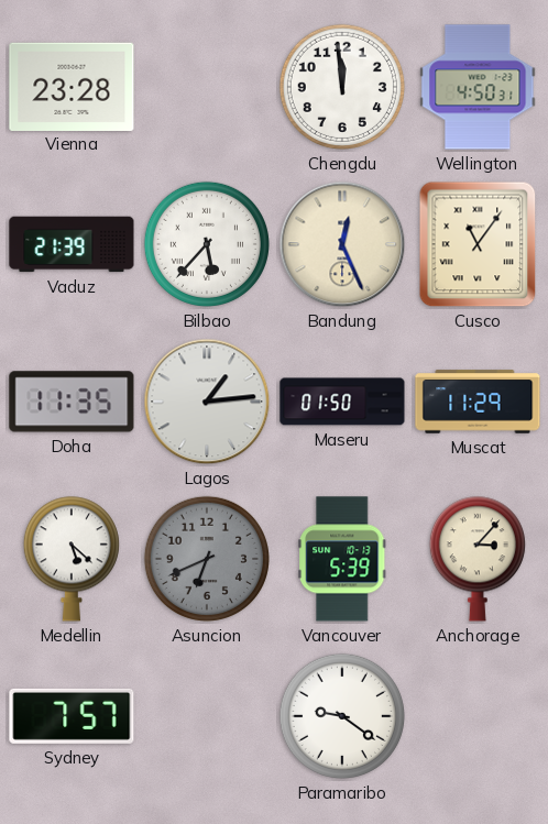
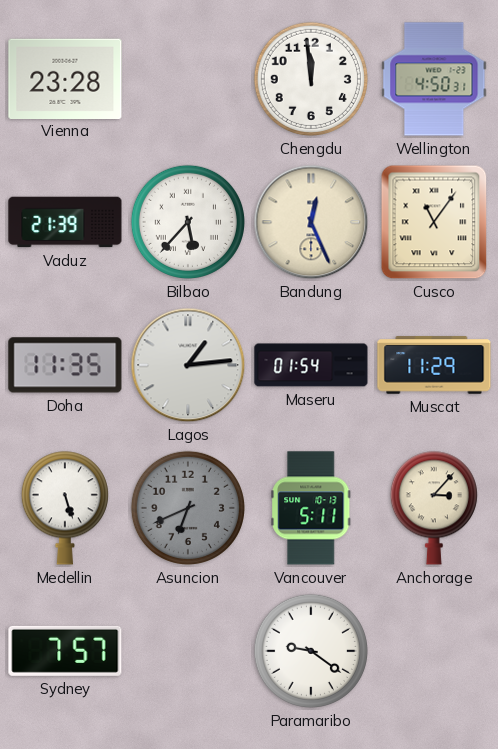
Maseru: 01:50 -> 01:54 (311, 365)
Medellin: 5:22 -> 5:27 (65, 508)
Vancouver: 5:39 -> 5:11 (311, 508)
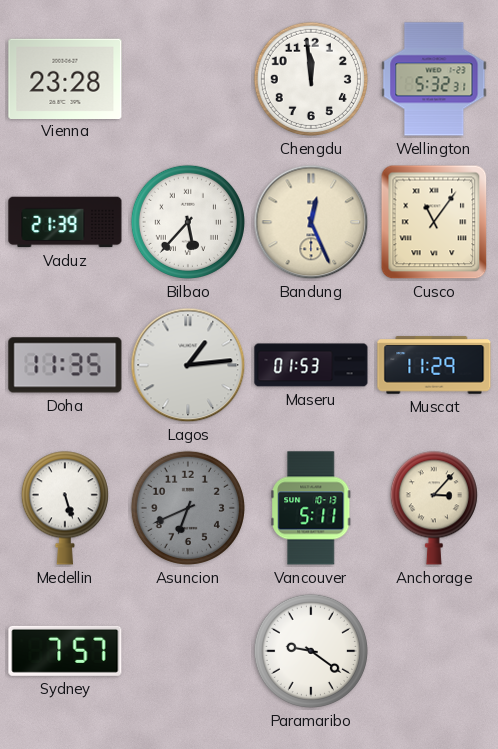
Wellington: 4:50 -> 5:32 (434, 79)
Maseru: 01:54 -> 01:53 (311, 365)
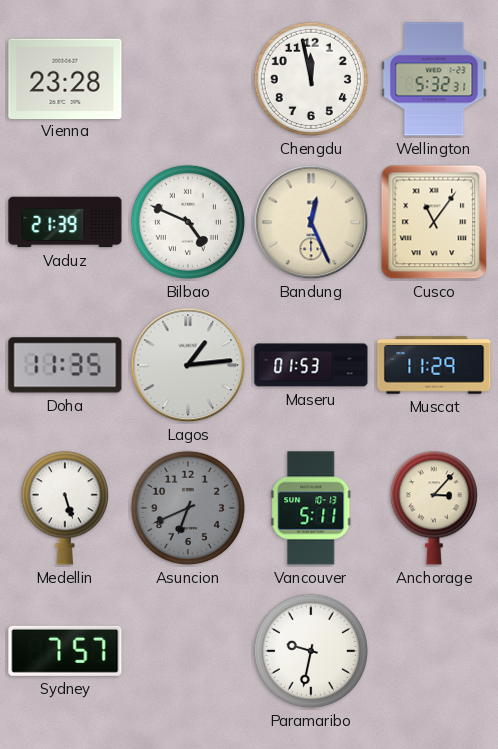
Chengdu: 11:59 -> 11:58 (311, 79)
Bilbao: 5:37 -> 4:49 (188, 222)
Paramaribo: 9:21 -> 9:32 (311, 651)
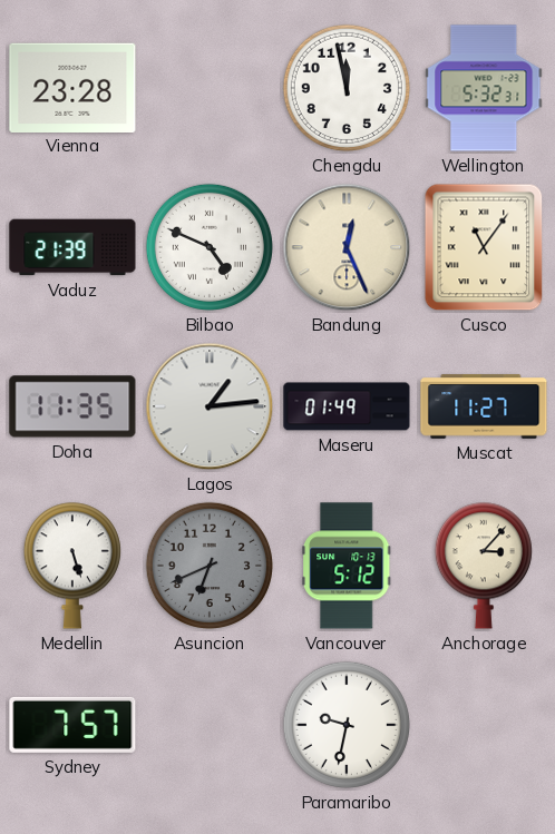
Maseru: 01:53 -> 01:49 (347, 406)
Muscat: 11:29 -> 11:27 (484, 406)
Vancouver: 5:11 -> 5:12 (347, 566)
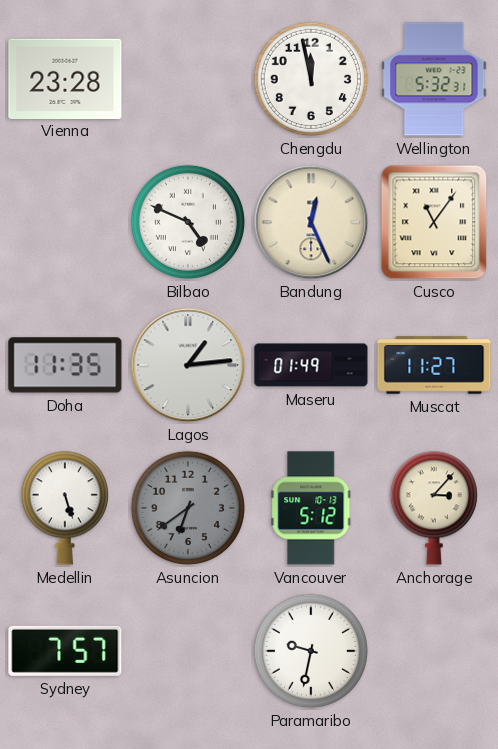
Vaduz: 21:39 -> none (72, 247)
Asuncion: 6:41 -> 6:39 (188, 508)
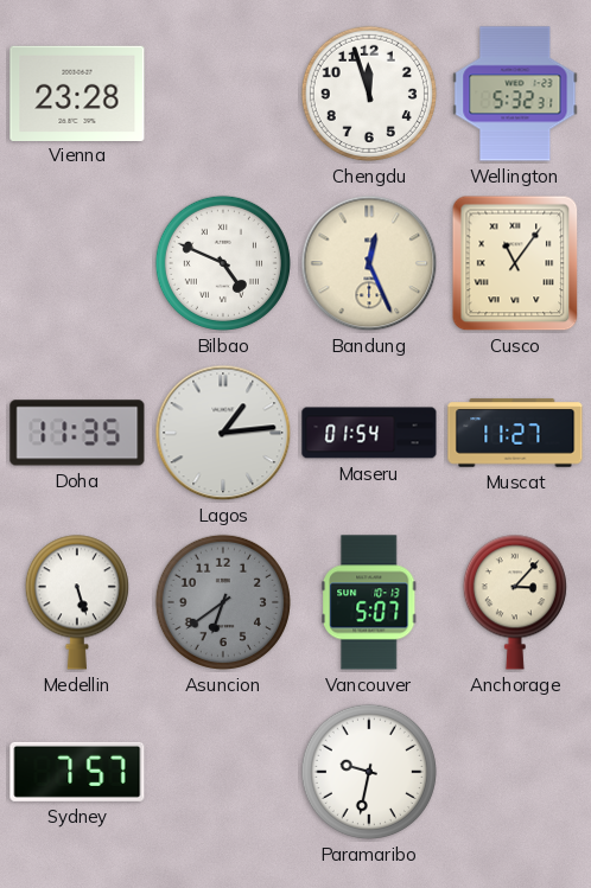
Chengdu: 11:58 -> 11:57 (369, 94)
Maseru: 01:49 -> 01:54 (369, 433)
Vancouver: 5:12 -> 5:07 (369, 602)
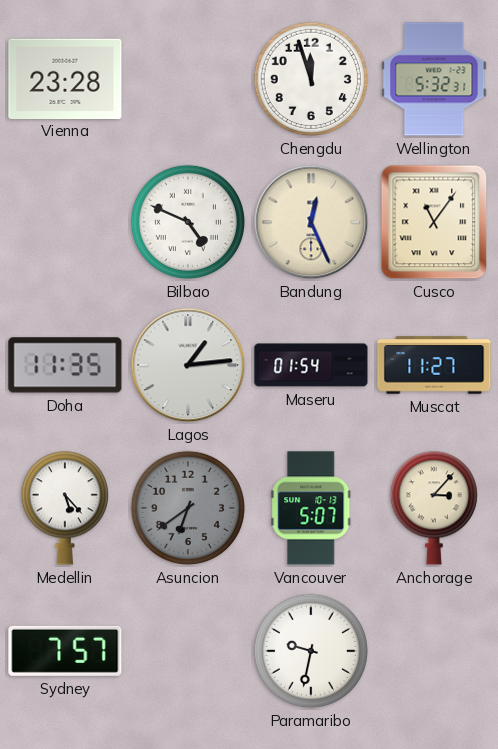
Medellin: 5:27 -> 5:23 (65, 508)
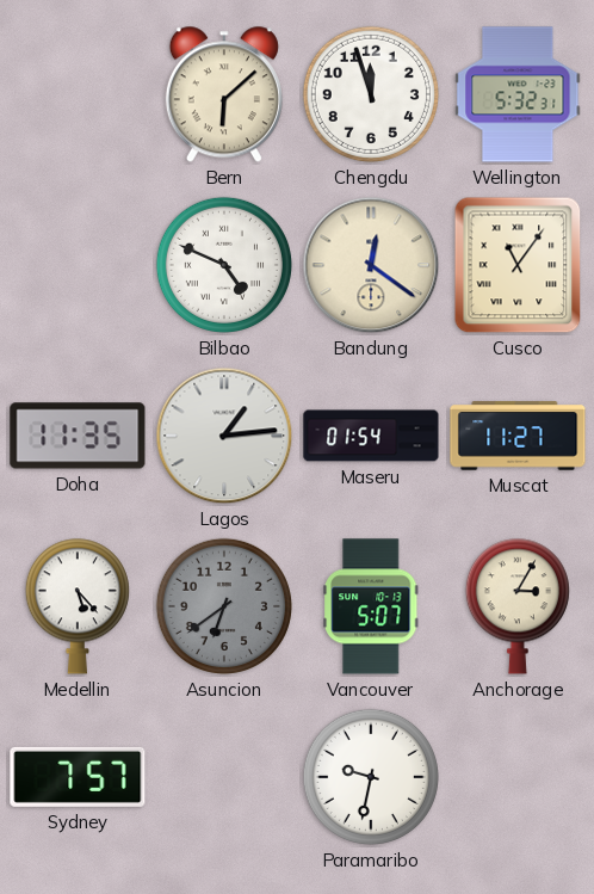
Vienna: 23:28 -> none (65, 78)
Bern: none -> 6:08 (224, 94)
Bandung: 12:26 -> 12:21 (371, 265)
Anchorage: 3:07 -> 3:05 (518, 606)
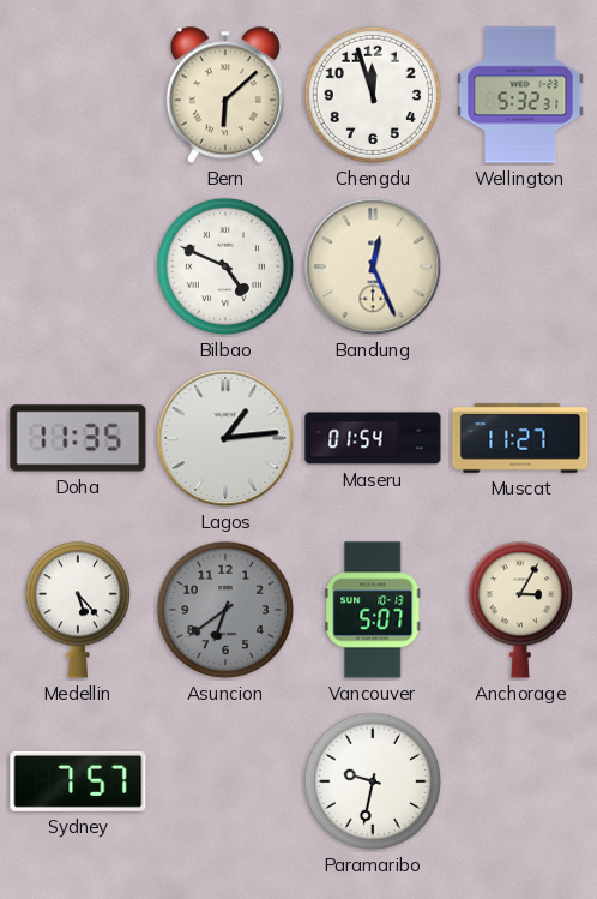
Bandung: 12:21 -> 12:26 (373, 266)
Cusco: 11:06 -> none (518, 265)
